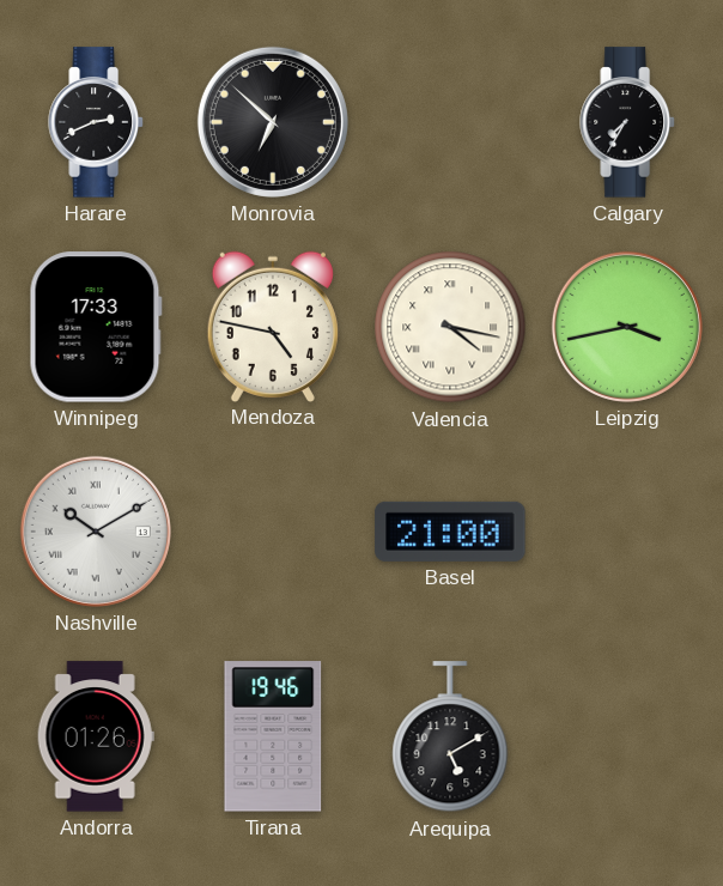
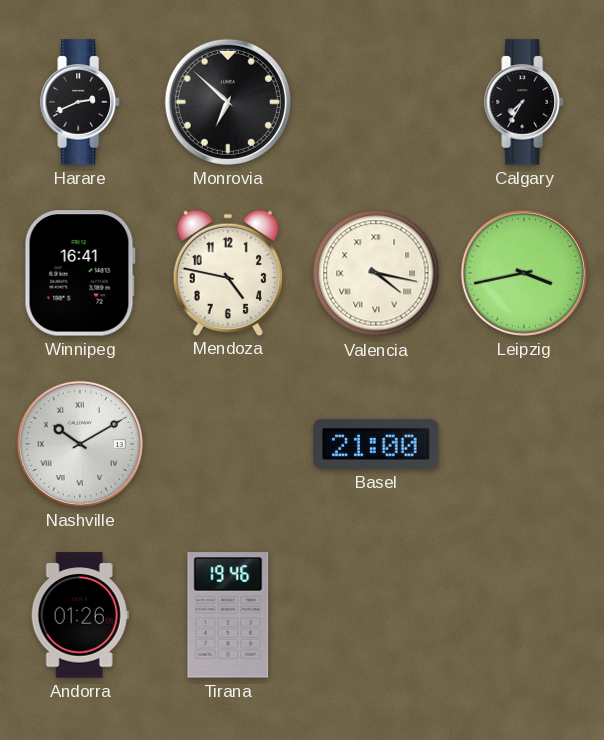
Winnipeg: 17:33 -> 16:41 (80, 273)
Arequipa: 5:10 -> none (450, 738)
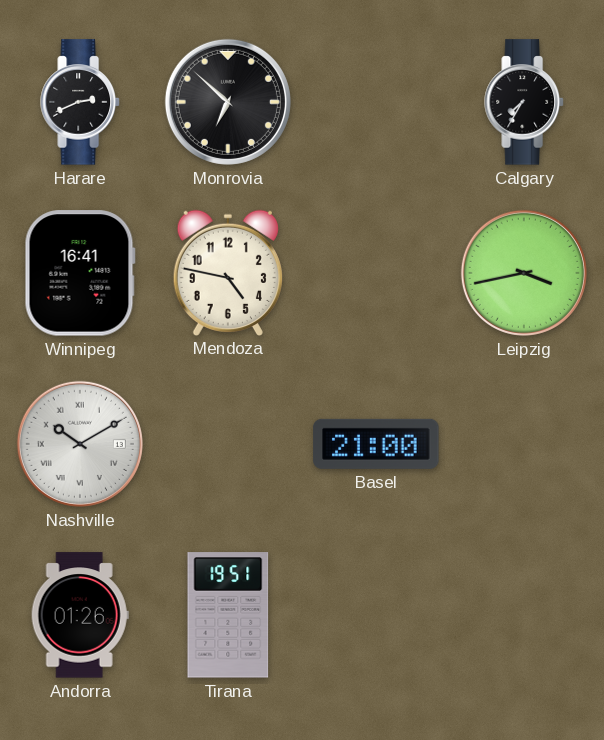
Valencia: 4:17 -> none (376, 273)
Tirana: 19:46 -> 19:51 (228, 615)
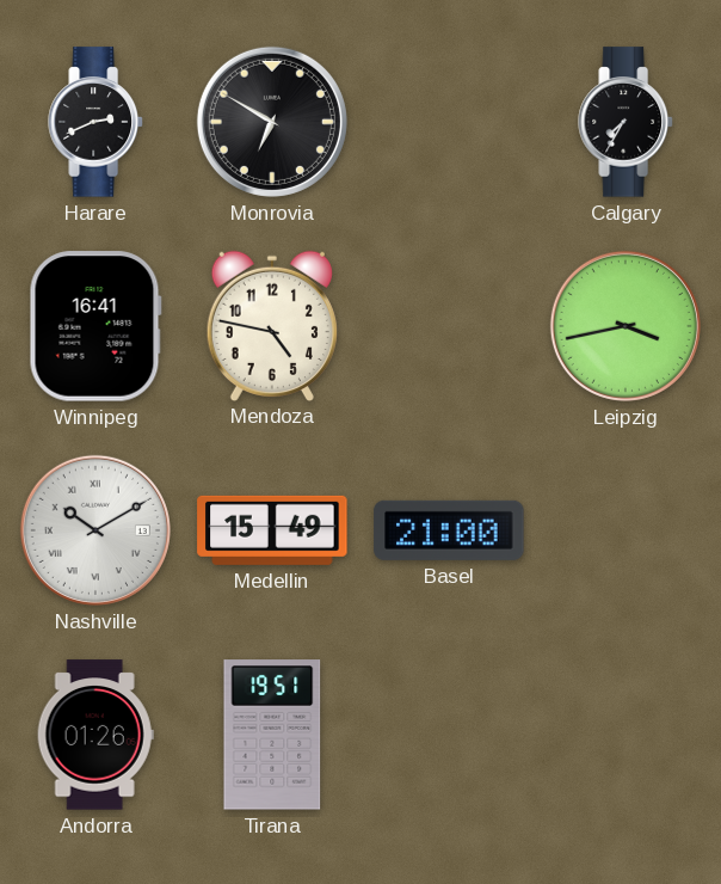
Monrovia: 6:52 -> 6:50 (272, 122)
Medellin: none -> 15:49 (272, 530)
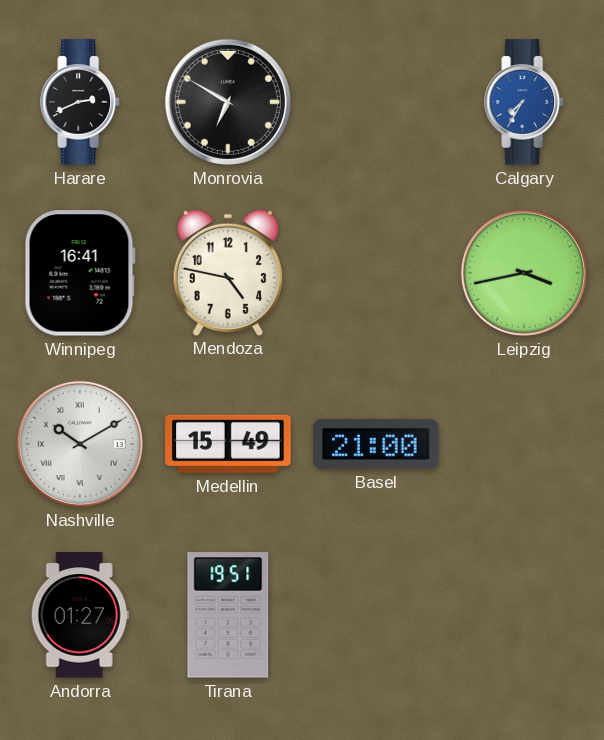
Calgary dial: black -> blue (524, 102)
Andorra: 01:26 -> 01:27 (80, 615)
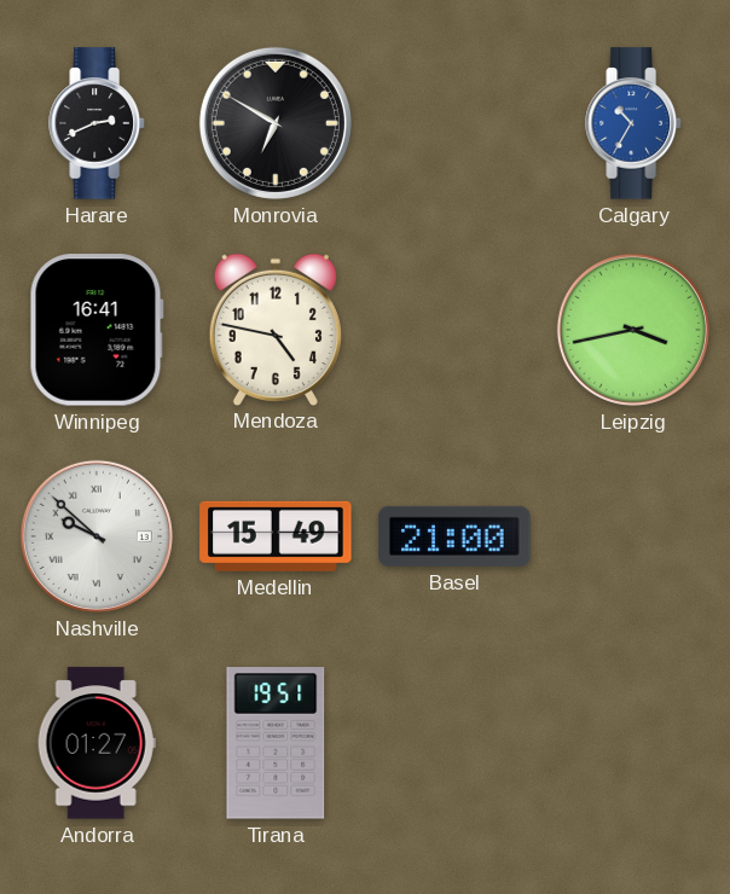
Calgary: 7:35 -> 10:35 (633, 123)
Nashville: 10:10 -> 9:52 (97, 536)
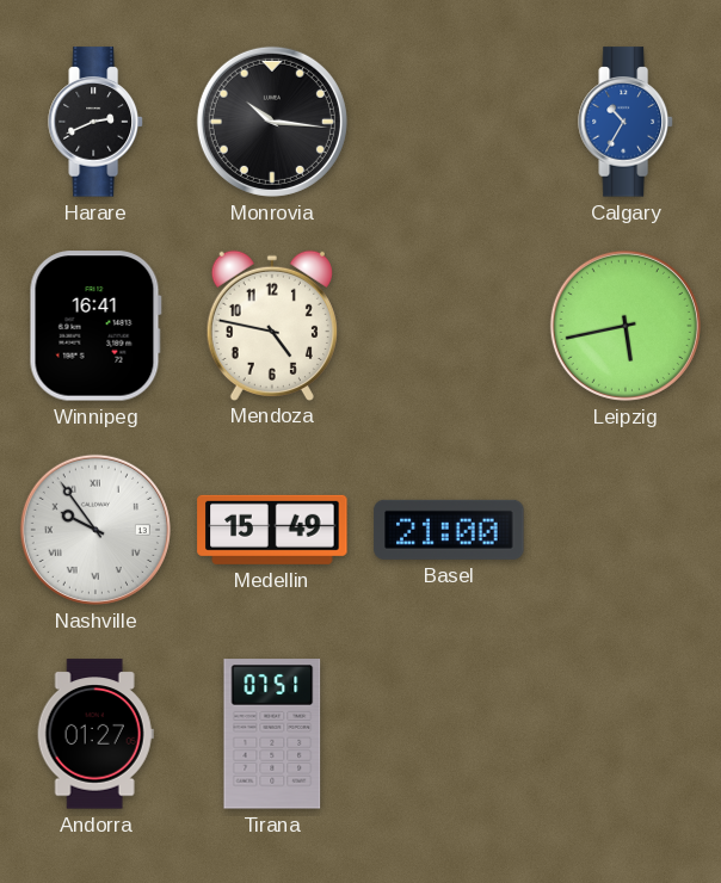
Monrovia: 6:50 -> 10:16 (272, 122)
Leipzig: 3:43 -> 5:43 (626, 326)
Nashville: 9:52 -> 9:54 (95, 530)
Tirana: 19:51 -> 07:51 (272, 734)
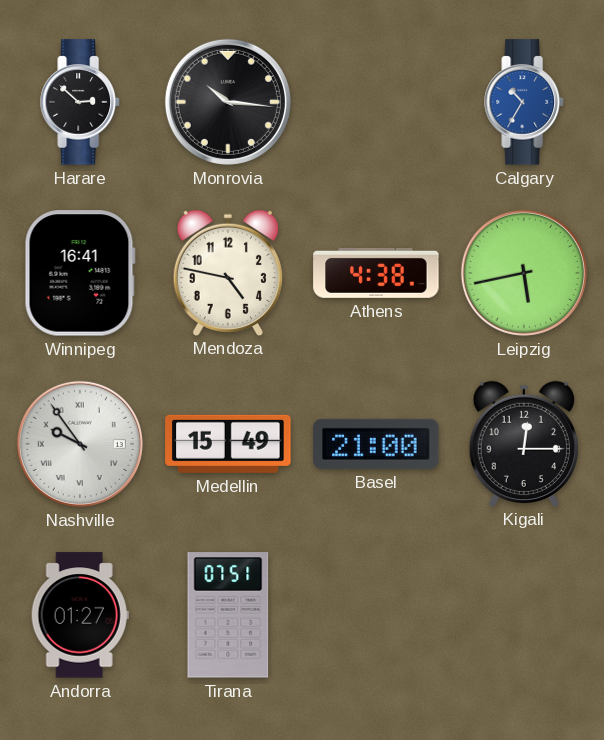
Harare: 2:41 -> 2:52 (80, 102)
Athens: none -> 4:38 (376, 273)
Kigali: none -> 12:15 (524, 443)
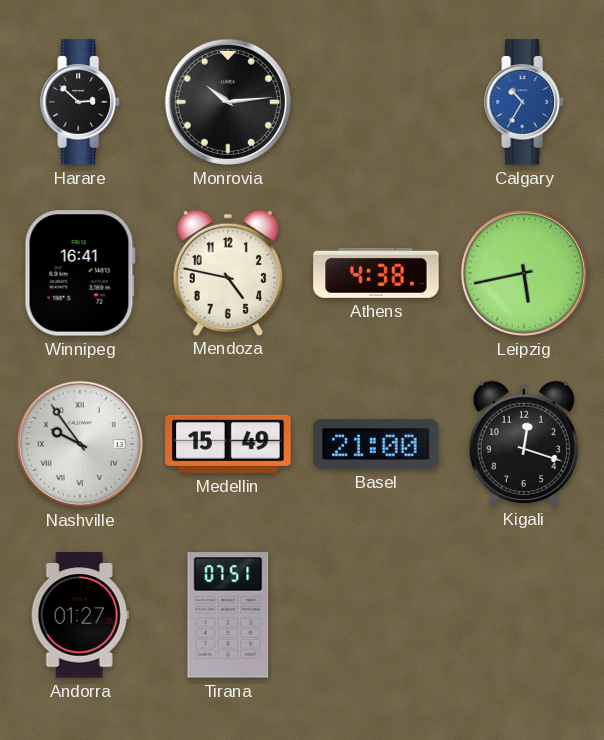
Monrovia: 10:16 -> 10:14 (228, 102)
Kigali: 12:15 -> 12:18 (524, 443)
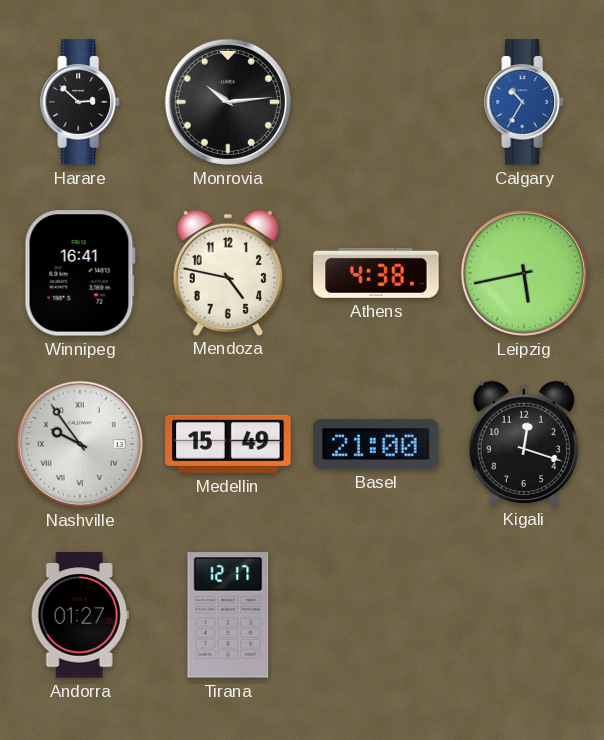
Tirana: 07:51 -> 12:17 (228, 615)
